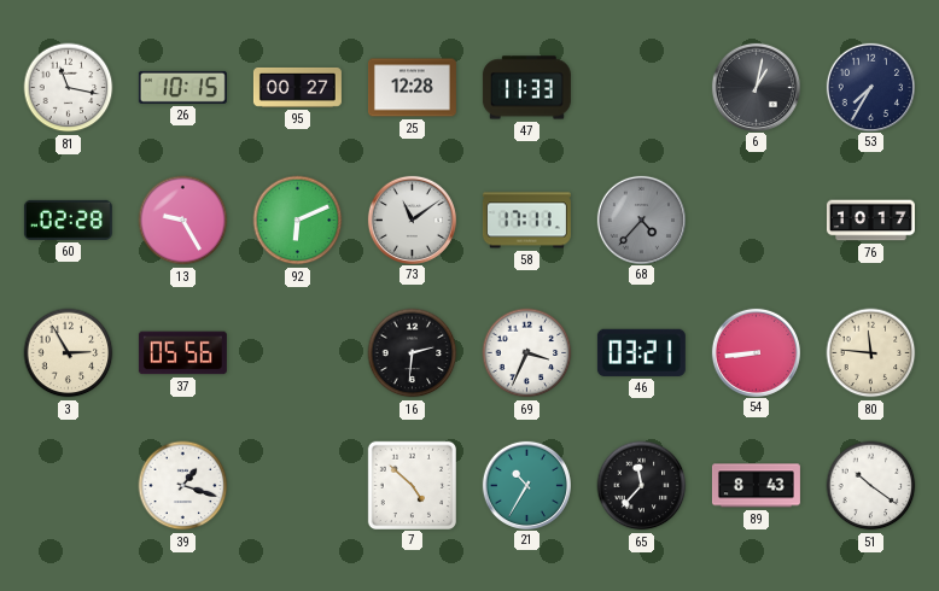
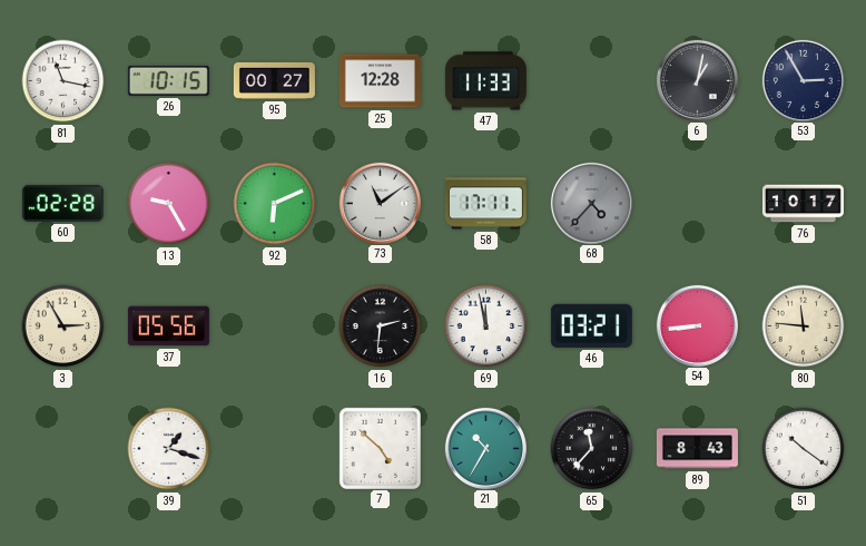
53: 7:35 -> 2:55 (803, 80)
69: 3:34 -> 11:58 (486, 326)
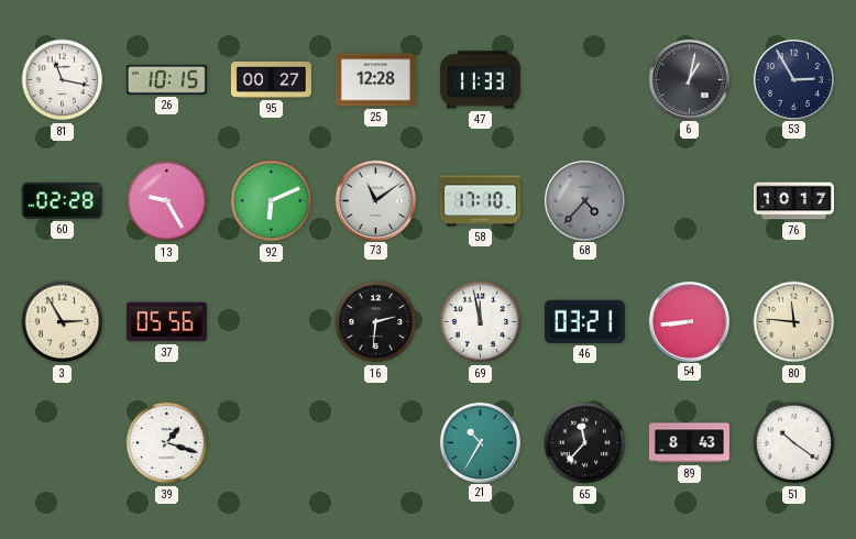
58: 17:11 -> 17:10 (480, 201)
7: 4:52 -> none (380, 448)
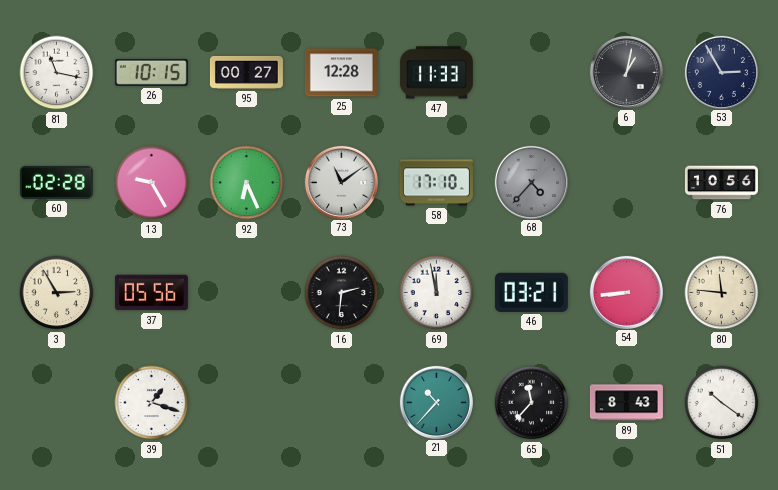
92: 6:11 -> 6:26 (247, 183)
76: 10:17 -> 10:56 (721, 183)
21: 10:35 -> 10:37 (436, 402)
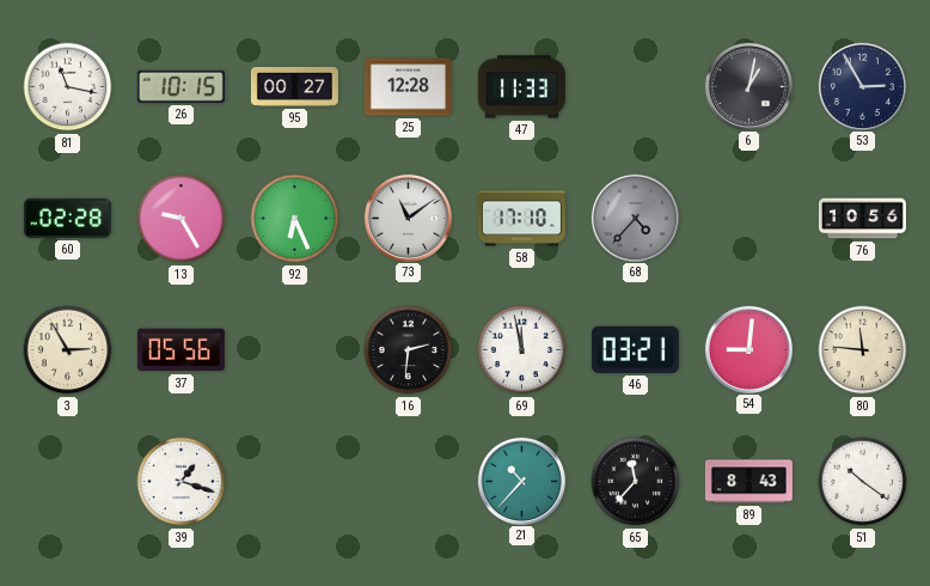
54: 8:44 -> 9:01 (748, 349)
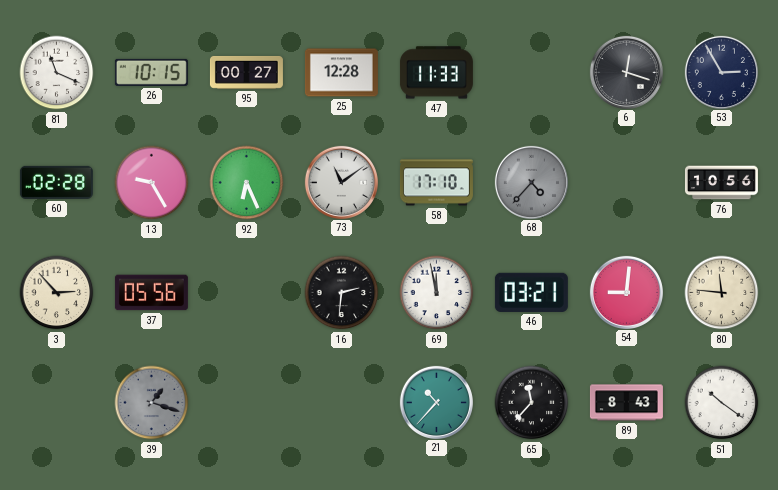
81: 11:17 -> 11:19 (57, 73)
6: 1:02 -> 12:18 (626, 72)
3: 2:55 -> 2:53 (57, 293)
39 dial: white -> grey (152, 403)
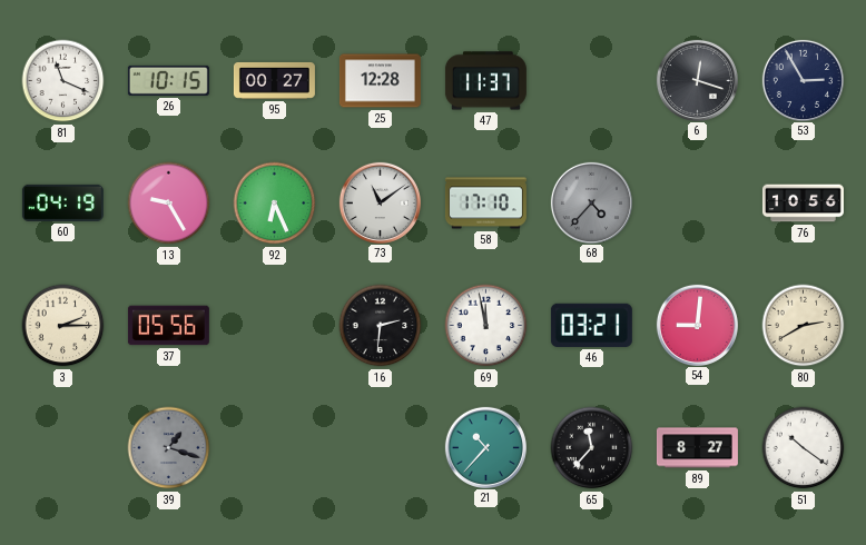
47: 11:33 -> 11:37 (485, 81)
60: 02:28 -> 04:19 (62, 202)
3: 2:53 -> 2:15 (63, 326)
80: 11:46 -> 2:40 (804, 326)
89: 8:43 -> 8:27 (697, 448)
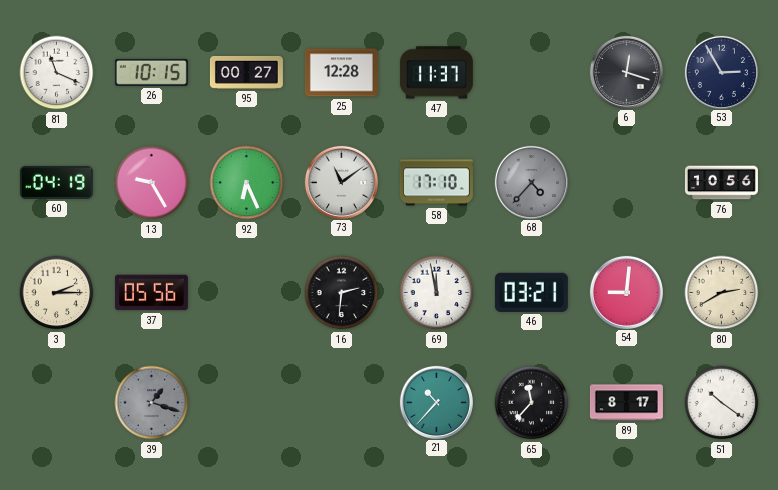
89: 8:27 -> 8:17 (626, 403)
